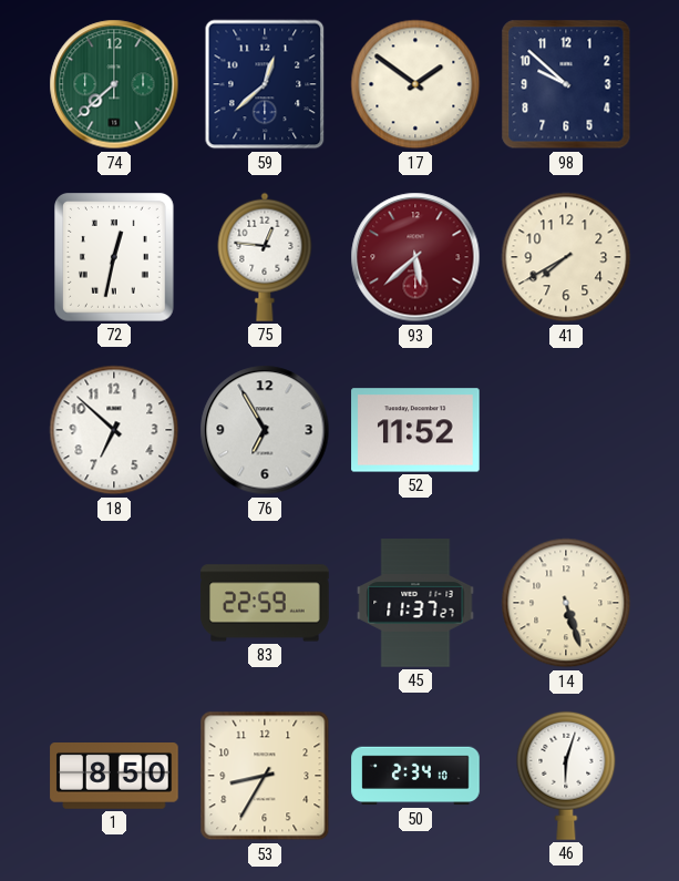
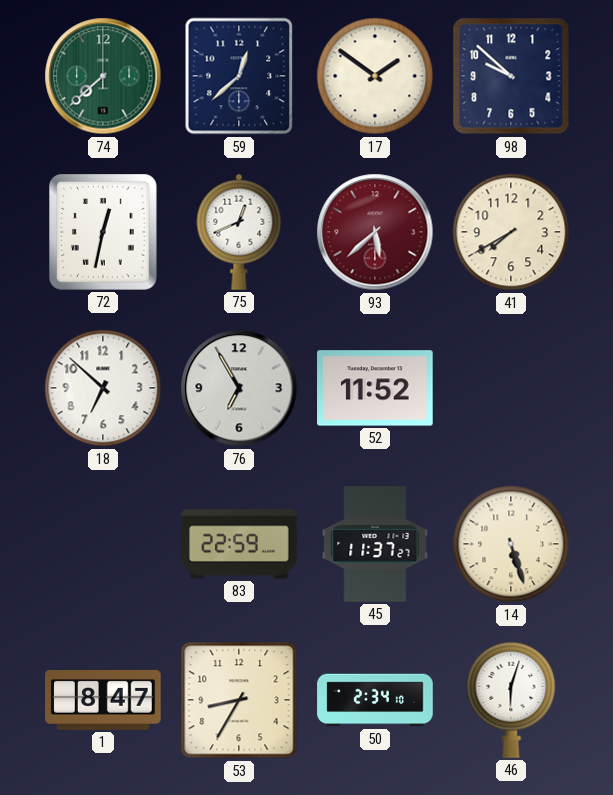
75: 12:46 -> 12:41 (239, 232)
1: 8:50 -> 8:47 (103, 701)
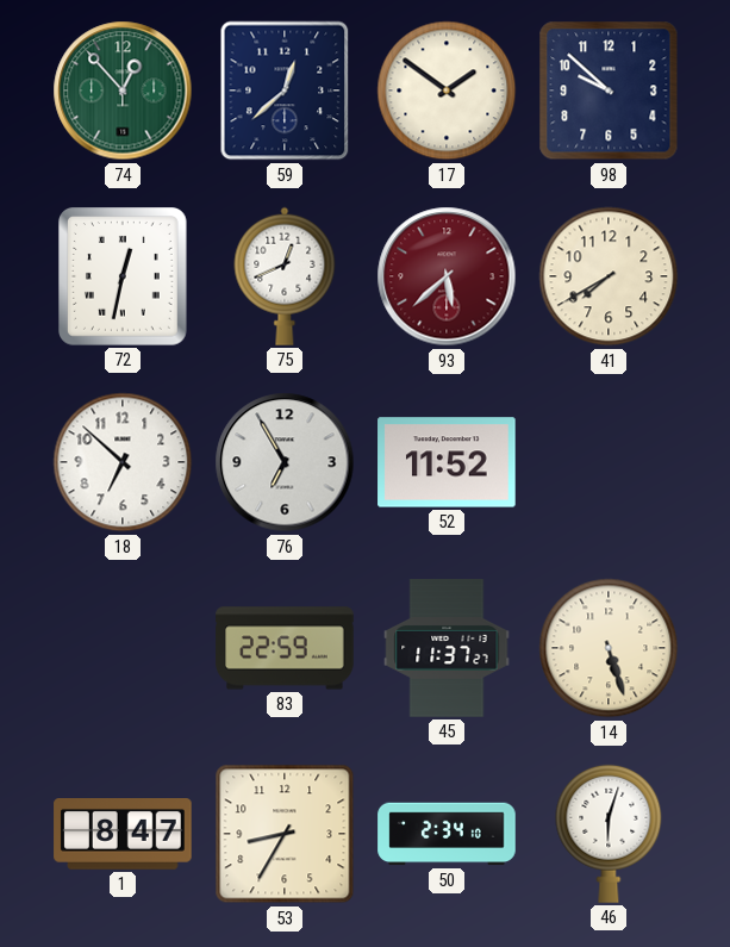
74: 7:38 -> 12:53 (123, 91)
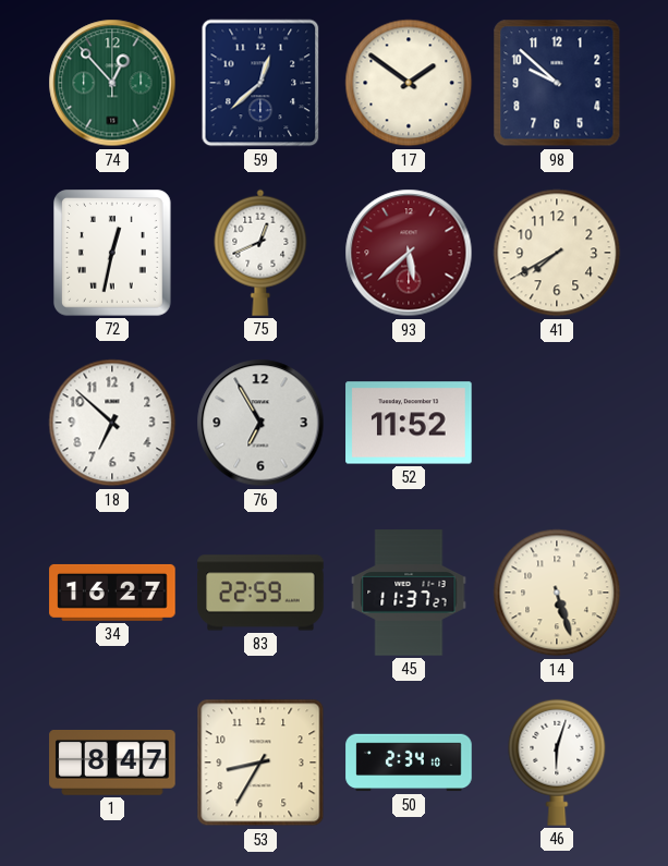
34: none -> 16:27 (112, 593)
